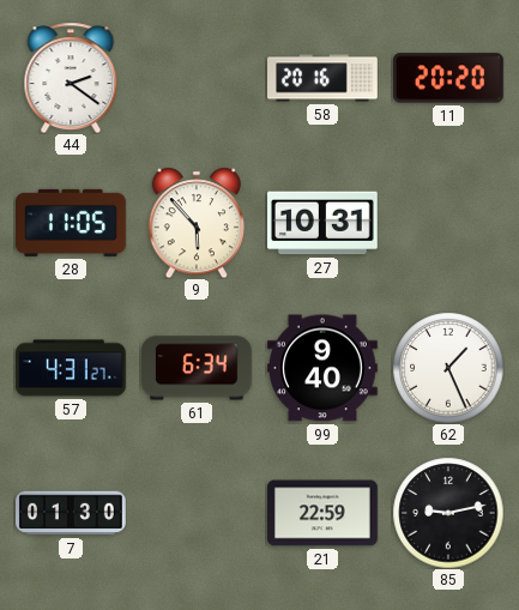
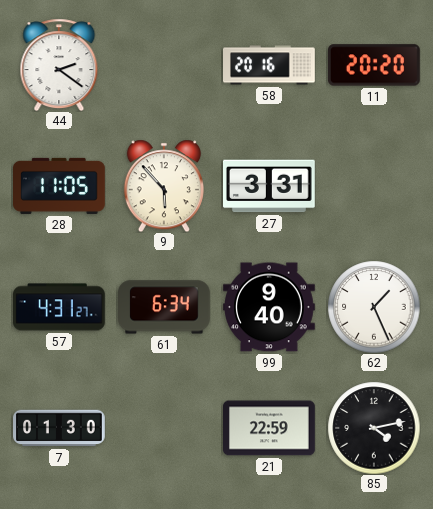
27: 10:31 -> 3:31 (270, 186)
85: 9:13 -> 4:13 (374, 428)
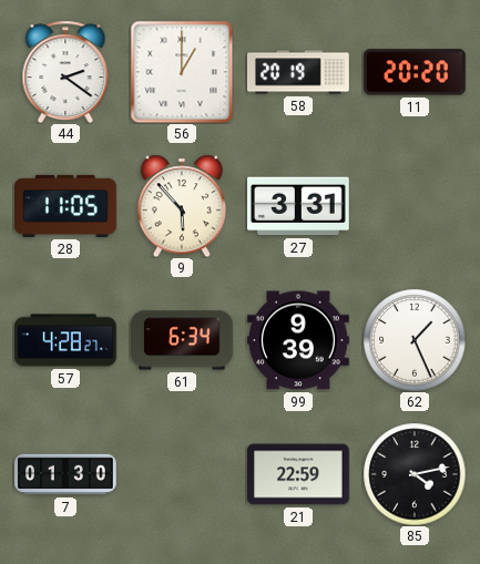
56: none -> 1:00 (182, 72)
58: 20:16 -> 20:19 (299, 72)
57: 4:31 -> 4:28 (67, 340)
99: 9:40 -> 9:39 (299, 340)
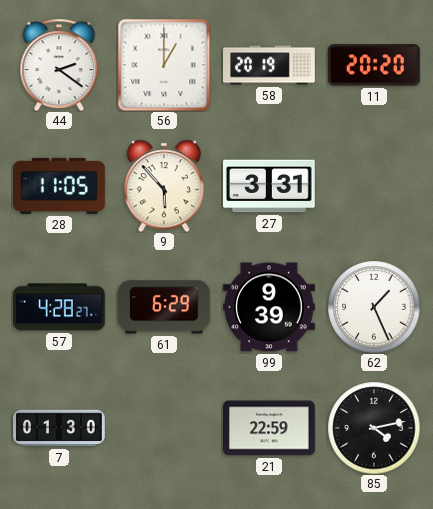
61: 6:34 -> 6:29 (165, 307)
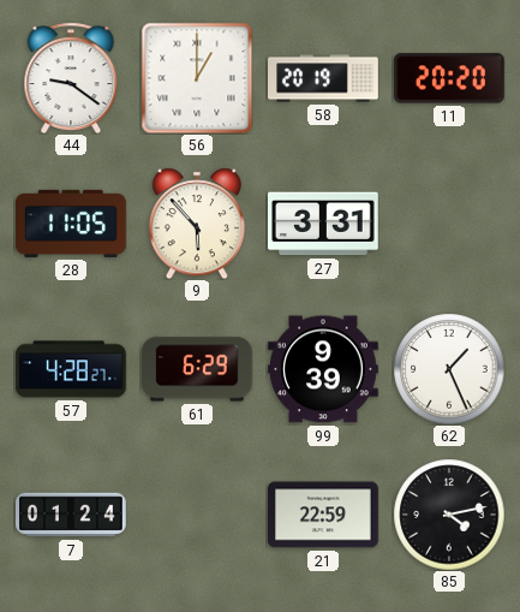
44: 2:21 -> 9:21 (71, 78)
7: 01:30 -> 01:24 (71, 515)
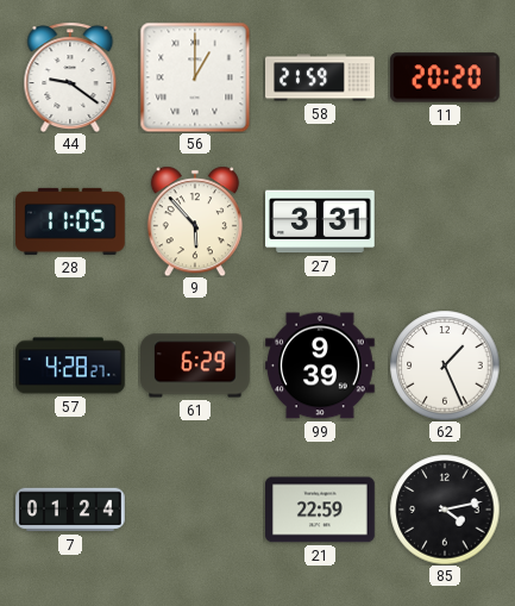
58: 20:19 -> 21:59 (321, 77)
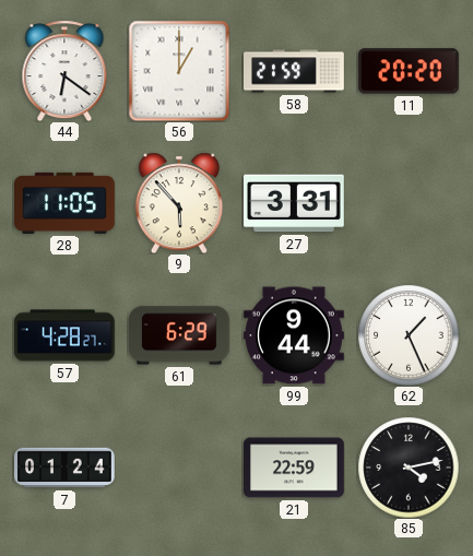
44: 9:21 -> 6:21 (64, 71)
99: 9:39 -> 9:44 (295, 335)
